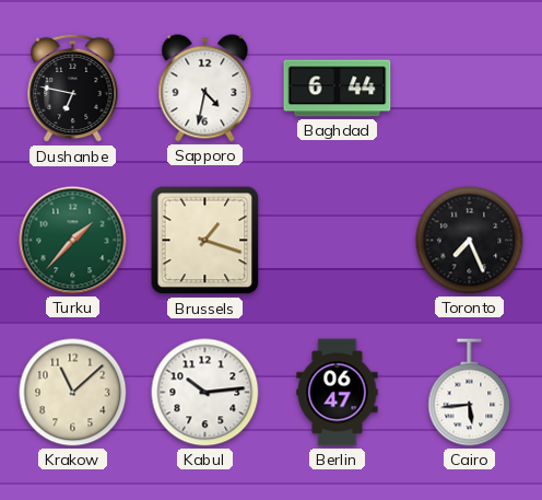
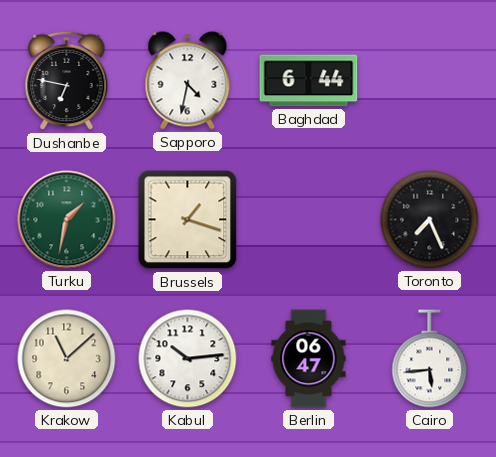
Turku: 1:37 -> 1:32 (67, 220)
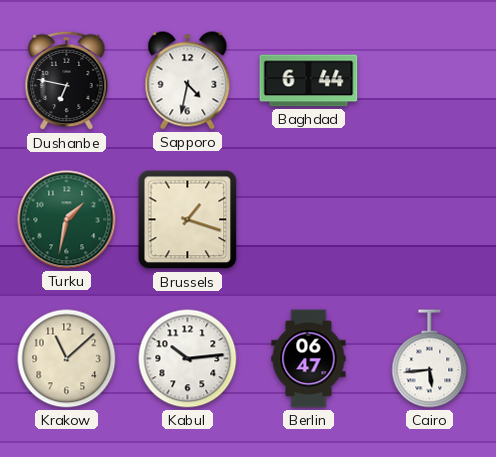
Toronto: 7:26 -> none (430, 220)
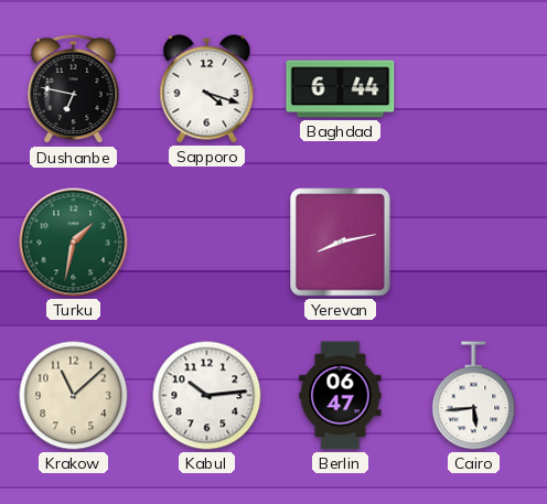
Sapporo: 4:32 -> 4:18 (207, 89)
Brussels: 1:18 -> none (188, 220)
Yerevan: none -> 8:13 (341, 243)
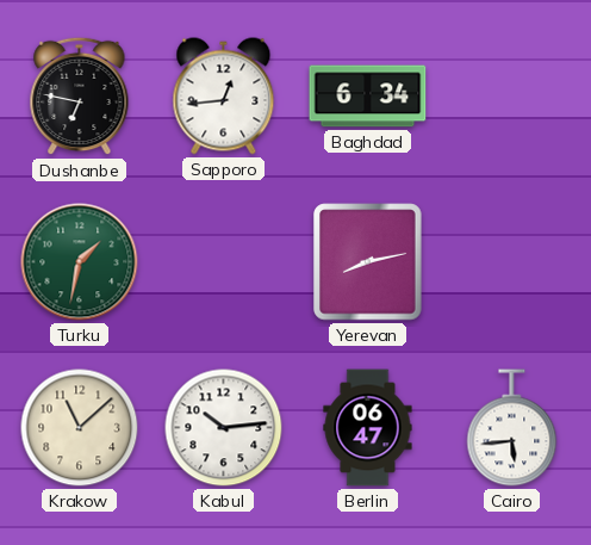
Sapporo: 4:18 -> 12:44 (224, 97)
Baghdad: 6:44 -> 6:34 (368, 97)
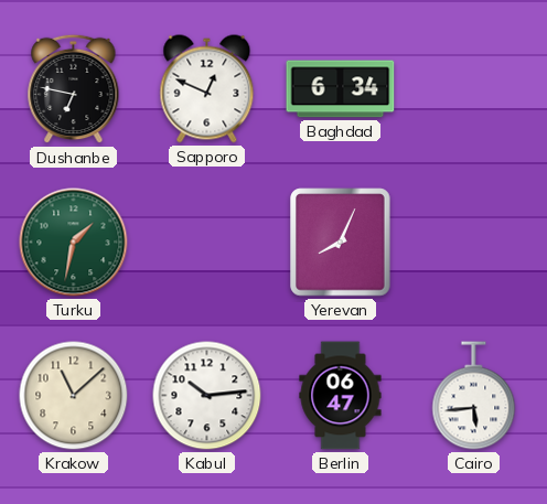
Sapporo: 12:44 -> 12:49 (207, 89)
Yerevan: 8:13 -> 8:04 (341, 243)
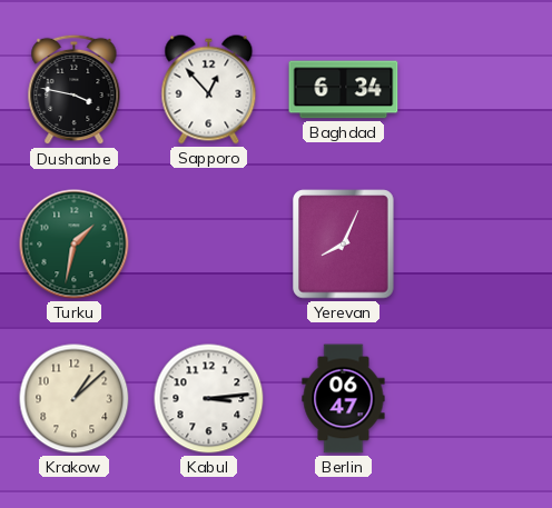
Dushanbe: 6:47 -> 3:47 (75, 90)
Sapporo: 12:49 -> 12:53 (209, 90)
Krakow: 11:08 -> 1:08 (75, 399)
Kabul: 10:14 -> 3:14 (209, 399)
Cairo: 5:44 -> none (474, 396)
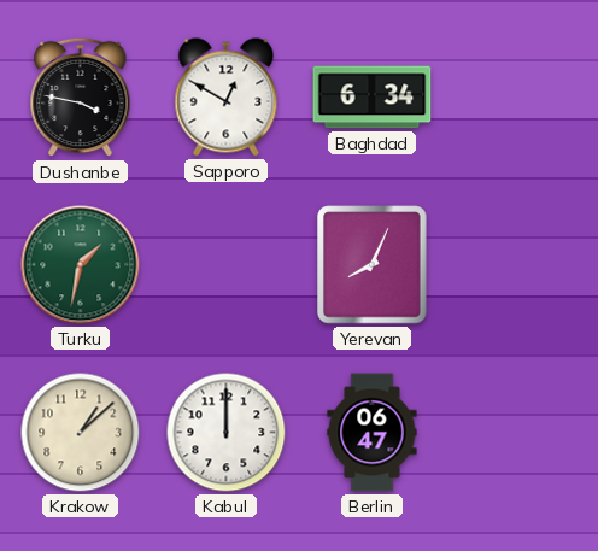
Sapporo: 12:53 -> 12:50 (227, 98)
Kabul: 3:14 -> 12:00 (227, 433)
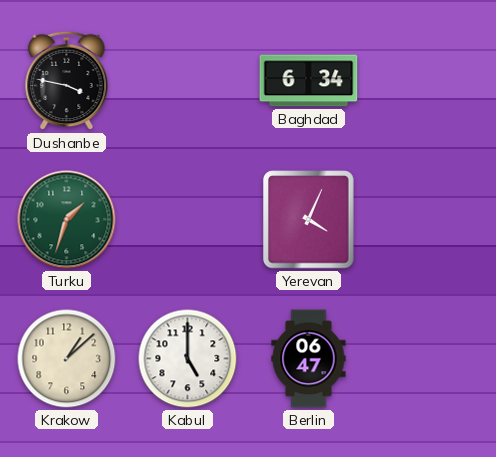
Sapporo: 12:50 -> none (227, 98)
Turku: 1:32 -> 1:33 (67, 220)
Yerevan: 8:04 -> 4:04 (309, 220)
Kabul: 12:00 -> 5:00 (188, 359)
